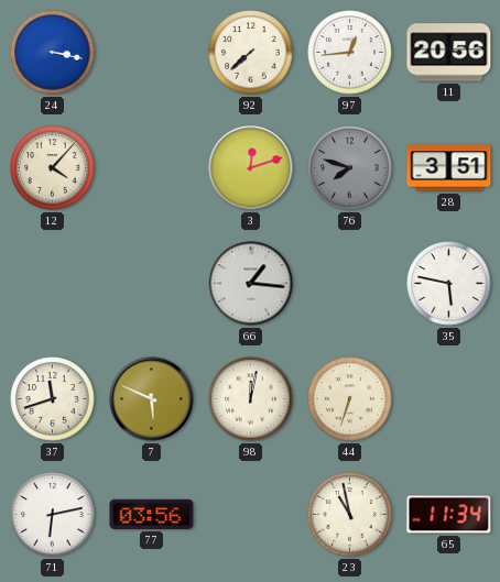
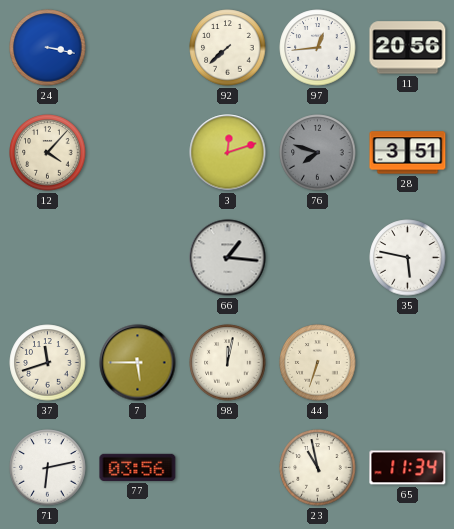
7: 5:49 -> 5:45 (138, 363)
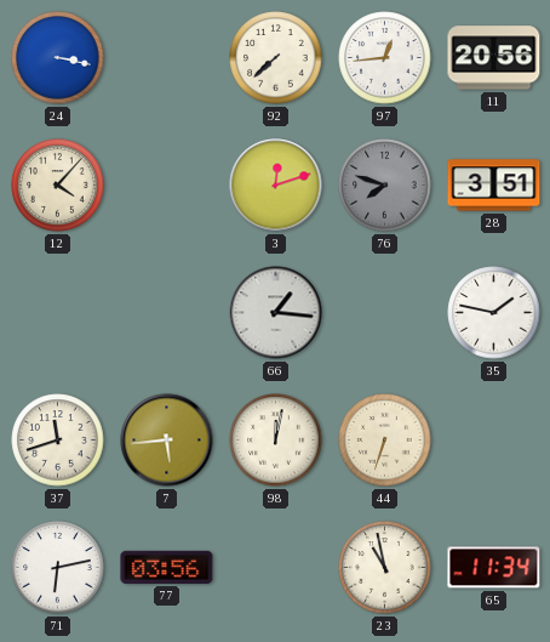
35: 5:47 -> 1:47 (494, 313)
7: 5:45 -> 5:44 (167, 441)
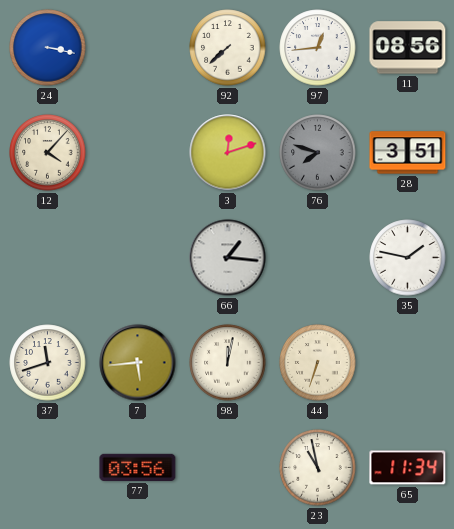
11: 20:56 -> 08:56 (408, 48)
71: 6:13 -> none (58, 568)
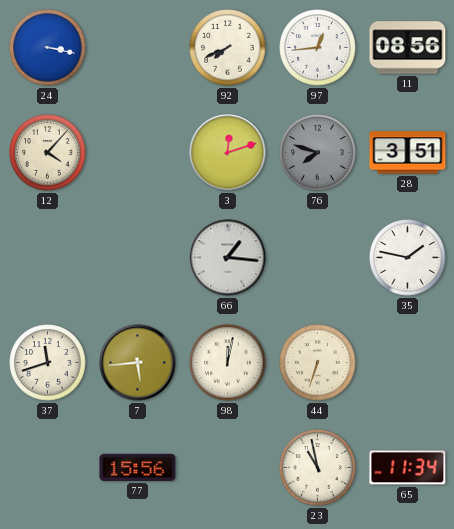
92: 7:38 -> 7:41 (228, 48)
77: 03:56 -> 15:56 (138, 467)
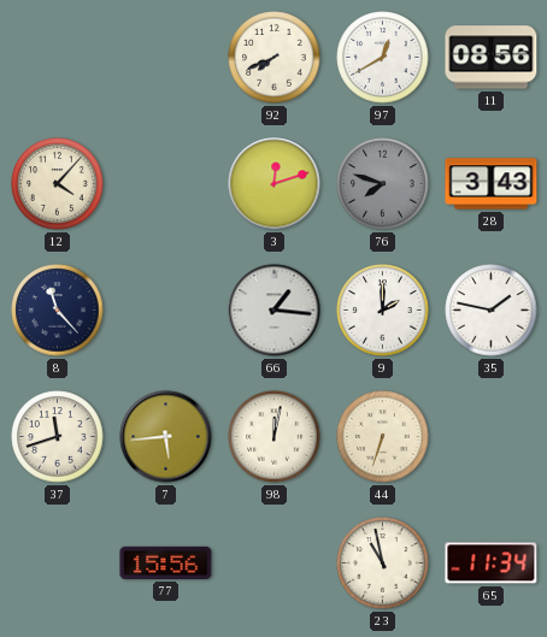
24: 3:17 -> none (48, 48)
97: 12:44 -> 12:40 (383, 58)
28: 3:51 -> 3:43 (492, 184)
8: none -> 11:23 (58, 311)
9: none -> 2:00 (383, 311)
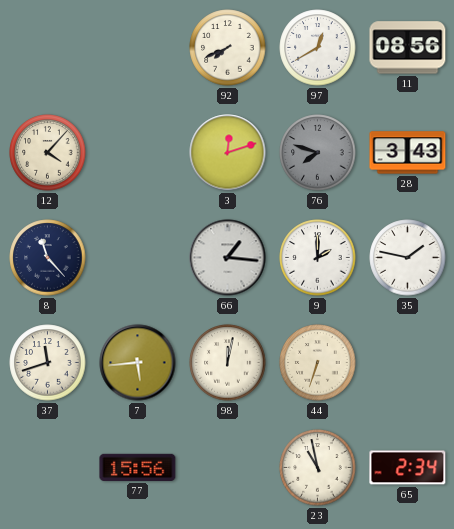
65: 11:34 -> 2:34 (408, 468)
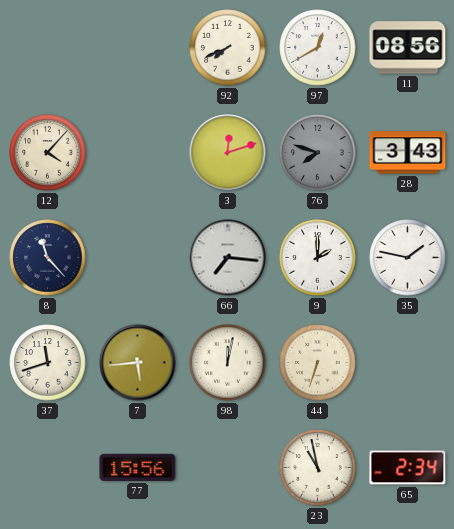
66: 1:16 -> 7:16 (228, 258)
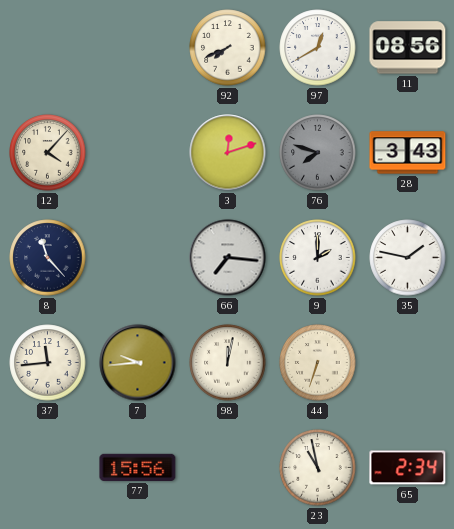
37: 11:42 -> 11:44 (48, 363)
7: 5:44 -> 9:44 (138, 363)
